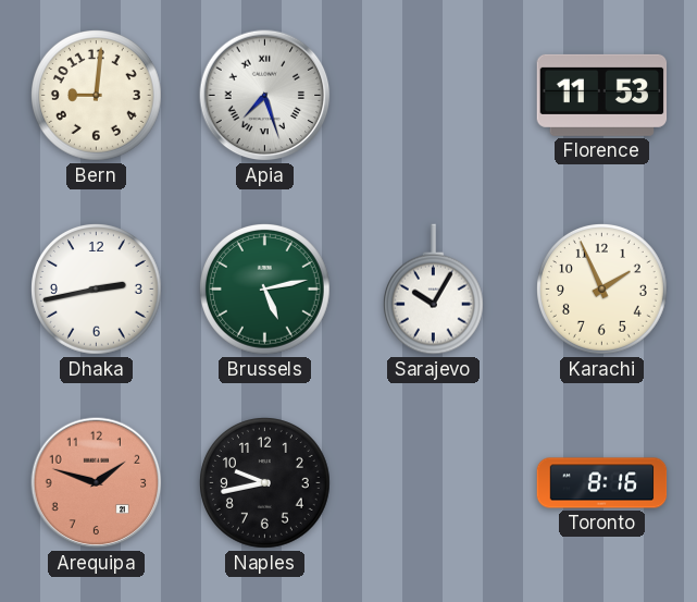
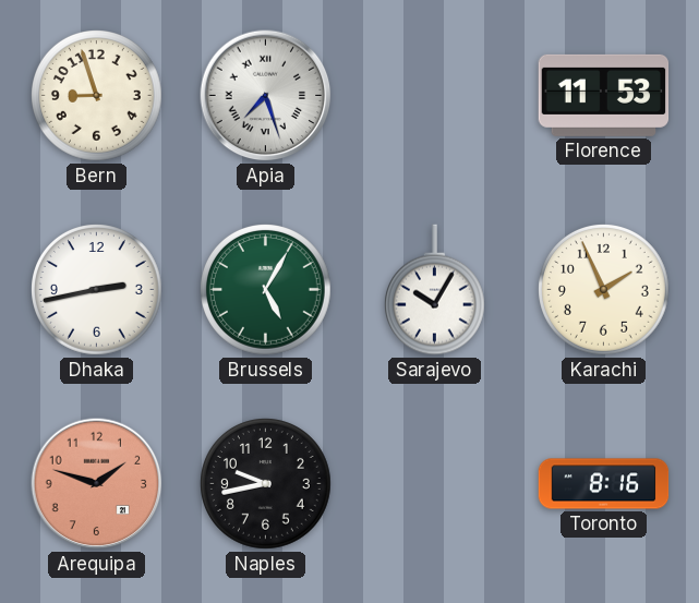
Bern: 9:01 -> 8:57 (97, 96)
Brussels: 5:13 -> 5:05 (266, 290)
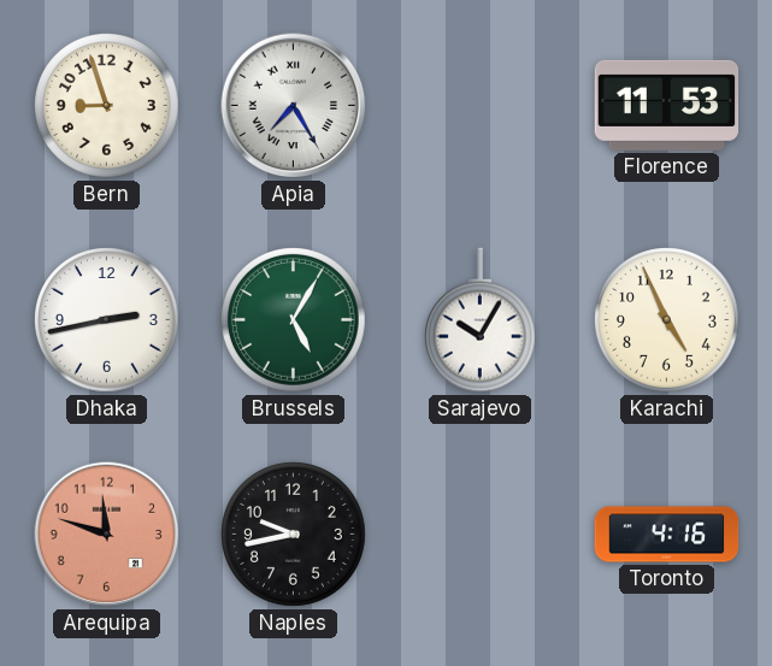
Apia: 7:27 -> 7:25 (294, 106)
Karachi: 1:56 -> 4:56 (667, 320)
Arequipa: 1:48 -> 11:48 (107, 535)
Toronto: 8:16 -> 4:16 (667, 535)
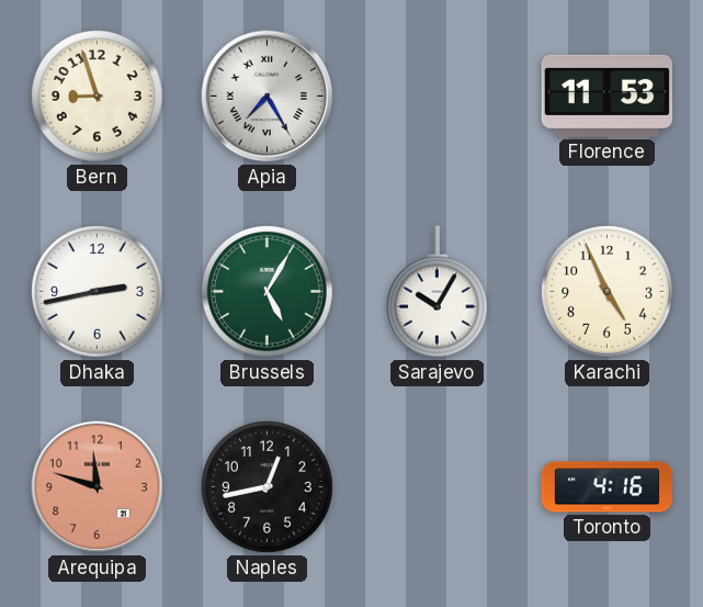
Naples: 9:43 -> 12:43 (268, 487)
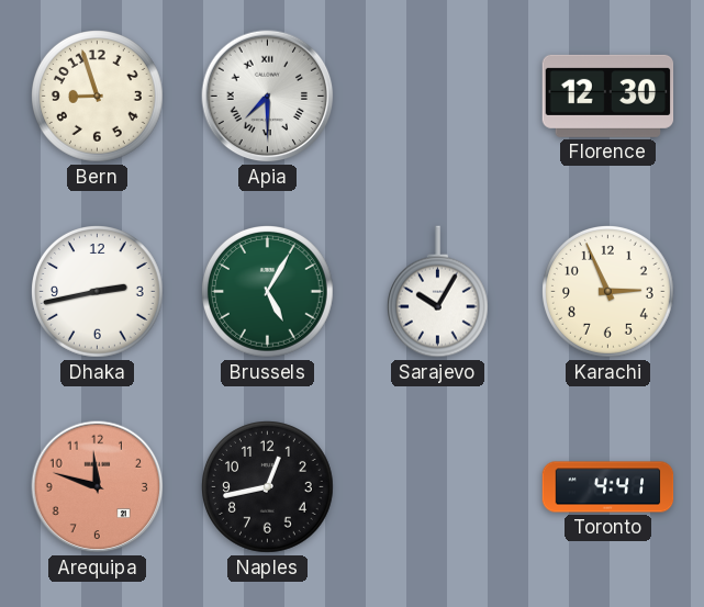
Apia: 7:25 -> 7:30 (268, 97)
Florence: 11:53 -> 12:30 (608, 95)
Karachi: 4:56 -> 2:56 (608, 292)
Toronto: 4:16 -> 4:41 (608, 487)
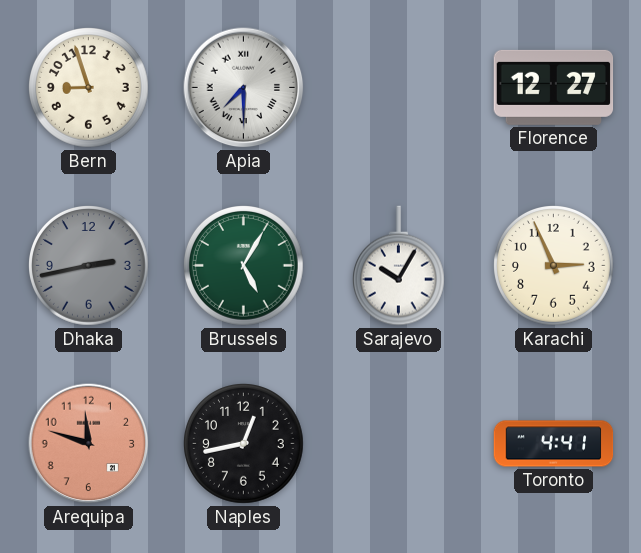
Florence: 12:30 -> 12:27 (554, 87)
Dhaka dial: white -> grey (89, 266)
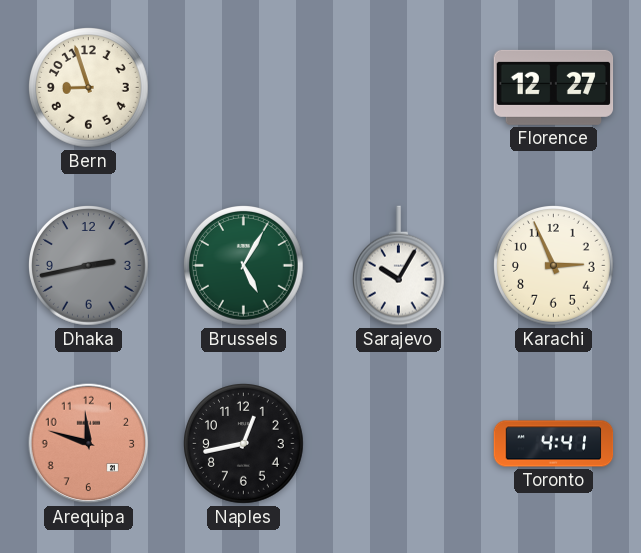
Apia: 7:30 -> none (244, 88)
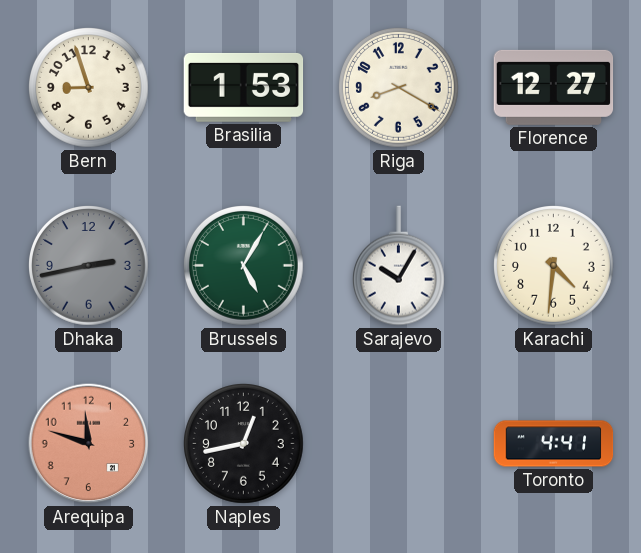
Brasilia: none -> 1:53 (244, 87)
Riga: none -> 8:20 (399, 88)
Karachi: 2:56 -> 4:31 (554, 266)
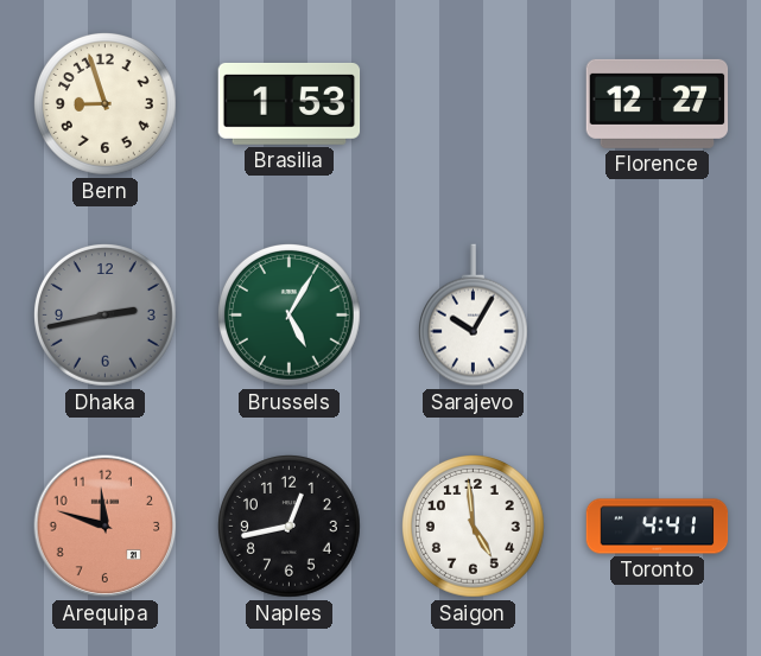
Riga: 8:20 -> none (399, 88)
Karachi: 4:31 -> none (554, 266)
Saigon: none -> 4:59 (474, 527)
